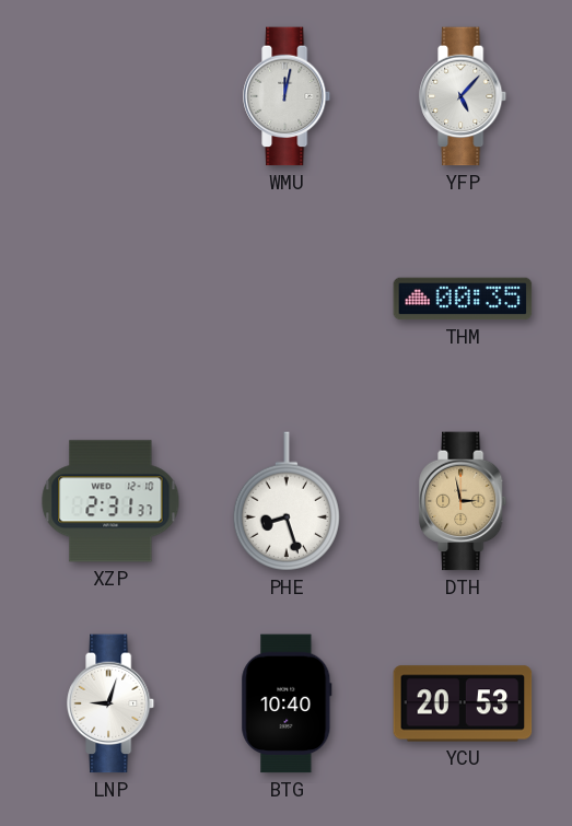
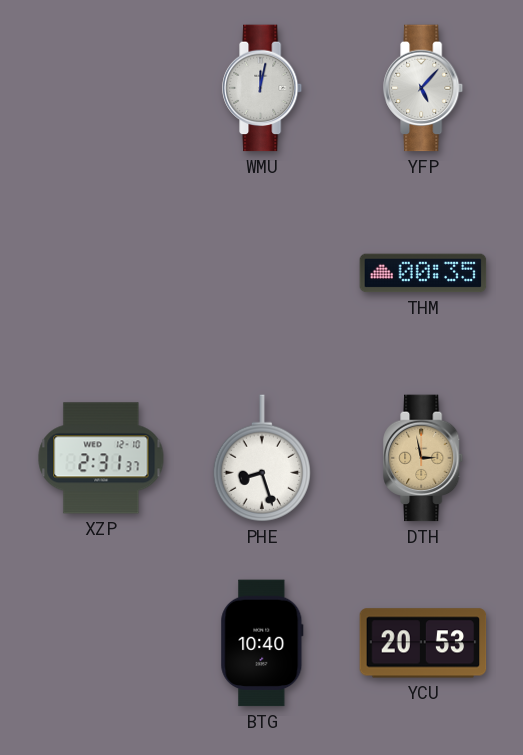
LNP: 9:03 -> none (112, 703)
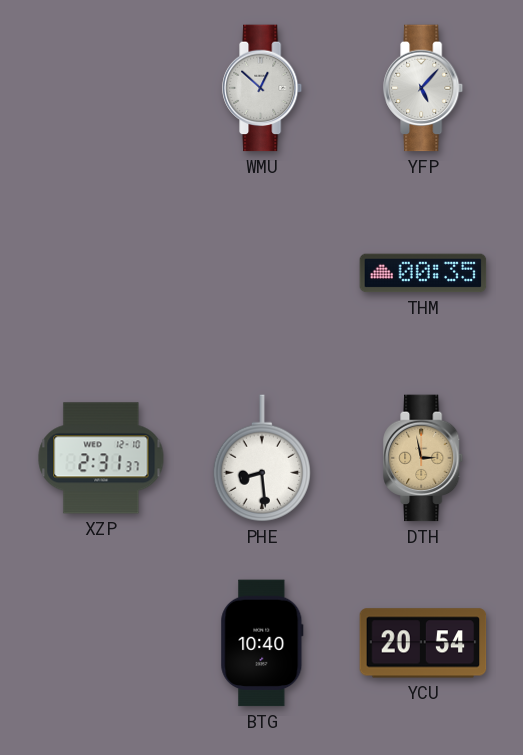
WMU: 12:02 -> 12:52 (263, 88)
PHE: 8:27 -> 8:29 (262, 458)
YCU: 20:53 -> 20:54 (423, 643)
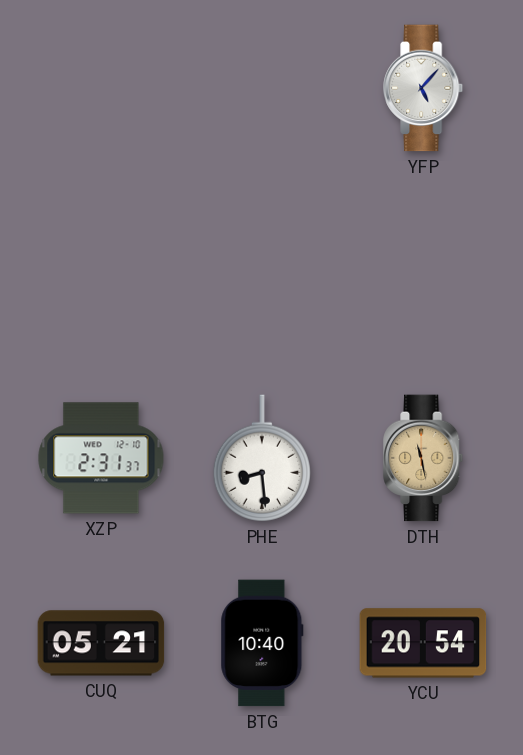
WMU: 12:52 -> none (263, 88)
THM: 00:35 -> none (423, 273)
DTH: 2:58 -> 11:28 (424, 458)
CUQ: none -> 05:21 (101, 643)
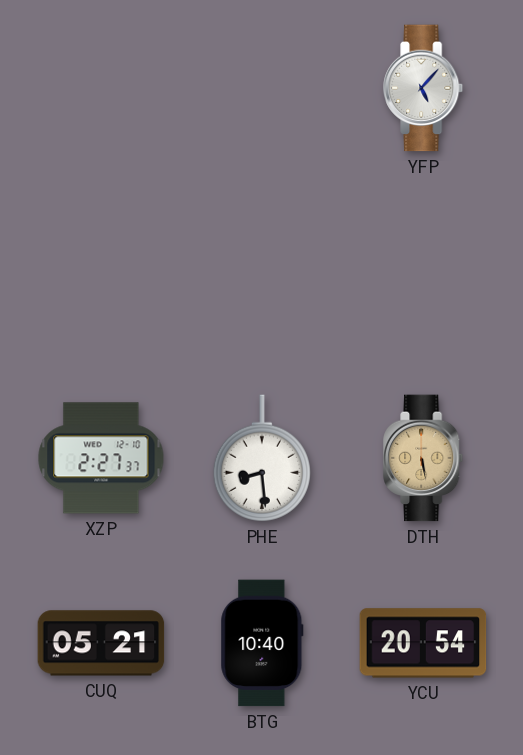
XZP: 2:31 -> 2:27 (101, 458)
DTH: 11:28 -> 5:28 (424, 458)
